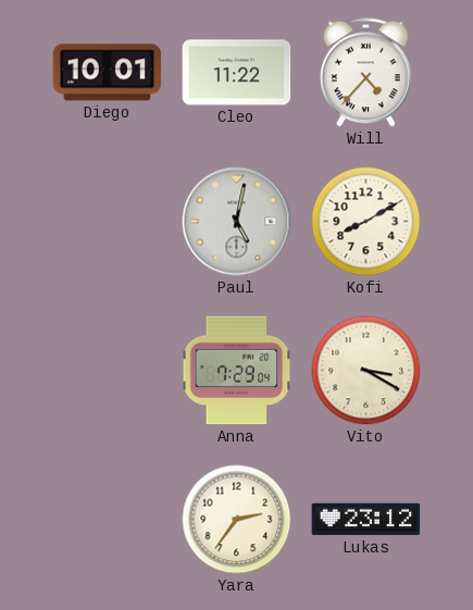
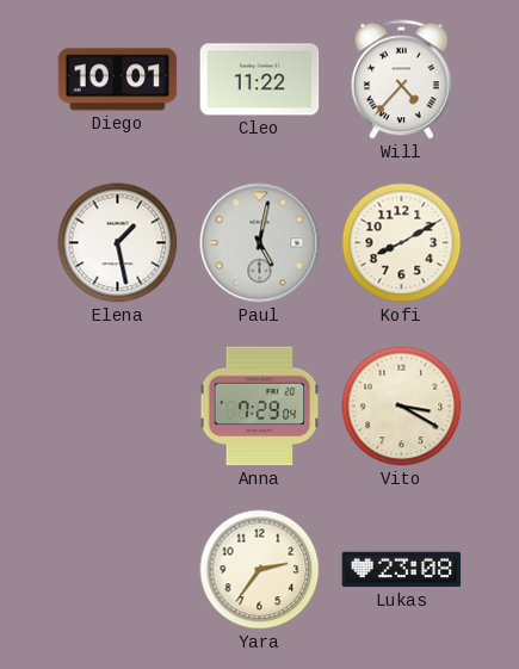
Elena: none -> 1:28 (118, 243)
Lukas: 23:12 -> 23:08 (402, 570)
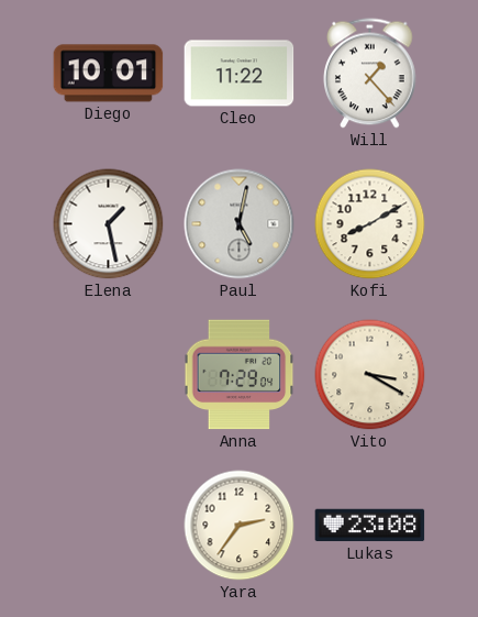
Will: 4:37 -> 1:23 (370, 74)
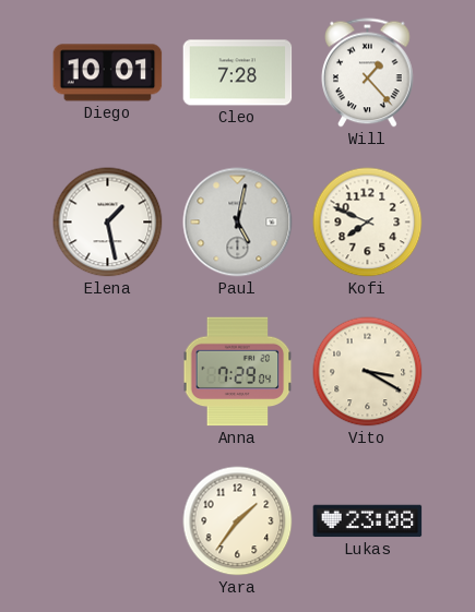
Cleo: 11:22 -> 7:28 (238, 73)
Kofi: 8:10 -> 7:49 (368, 223)
Yara: 2:36 -> 1:36 (238, 521)
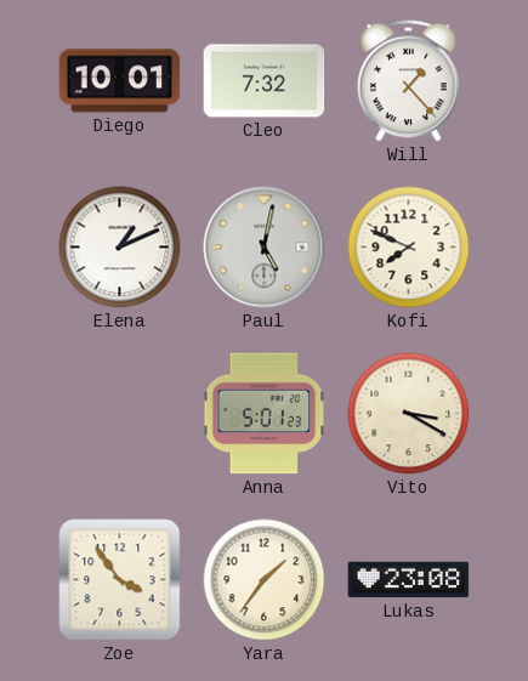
Cleo: 7:28 -> 7:32 (265, 81)
Elena: 1:28 -> 1:11 (120, 248)
Anna: 7:29 -> 5:01 (265, 414)
Zoe: none -> 3:54 (120, 580)
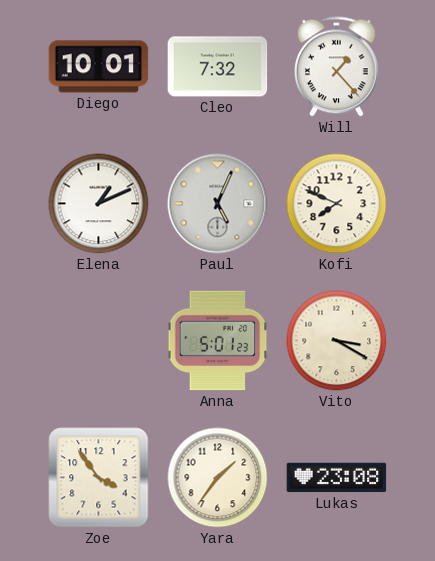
Paul: 5:02 -> 5:04 (218, 204)
